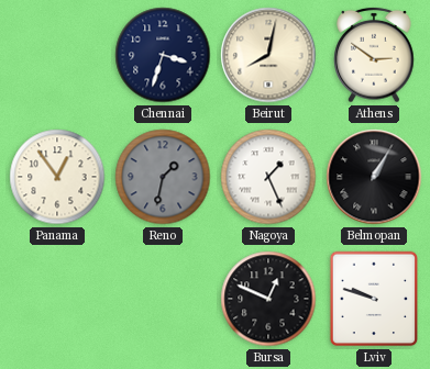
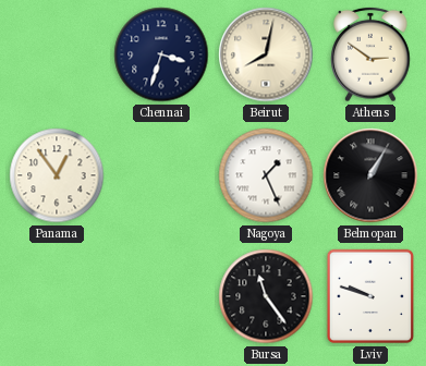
Reno: 1:32 -> none (163, 177)
Bursa: 12:49 -> 11:24 (266, 296)
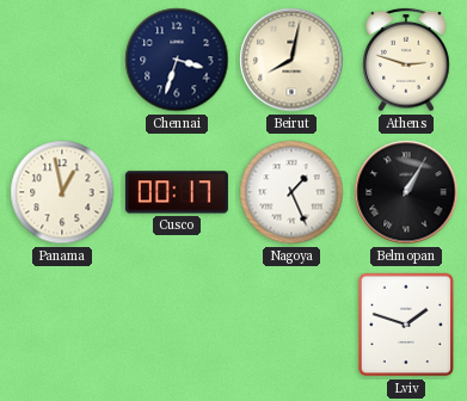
Athens: 2:51 -> 2:48 (406, 60)
Panama: 12:54 -> 12:58 (62, 192)
Cusco: none -> 00:17 (177, 192)
Bursa: 11:24 -> none (266, 296)
Lviv: 9:48 -> 1:48 (406, 325)
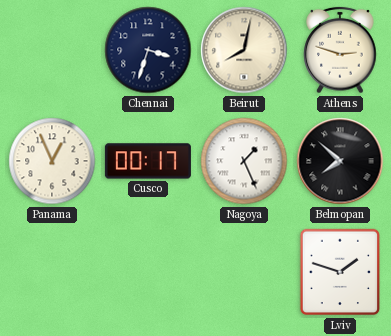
Panama: 12:58 -> 12:56 (52, 161)
Belmopan: 1:05 -> 7:52 (340, 161)
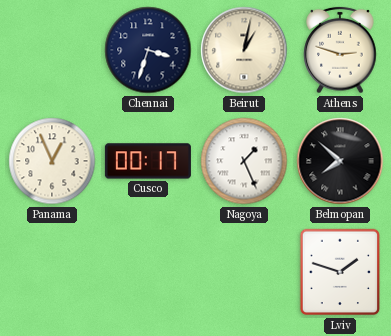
Beirut: 8:02 -> 1:02 (244, 50)
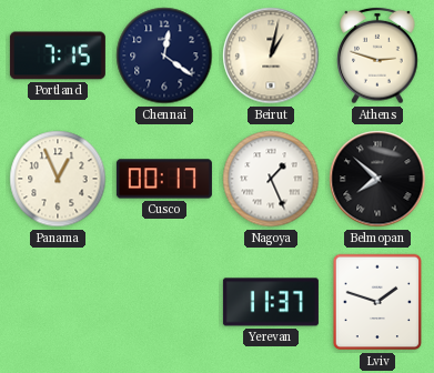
Portland: none -> 7:15 (58, 56)
Chennai: 3:33 -> 12:21 (164, 56)
Yerevan: none -> 11:37 (271, 302)
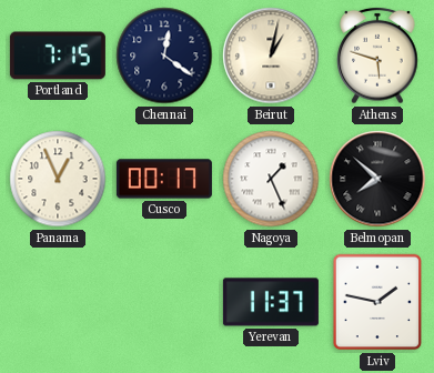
Athens: 2:48 -> 5:48 (377, 56)
Lviv: 1:48 -> 1:47 (377, 302)
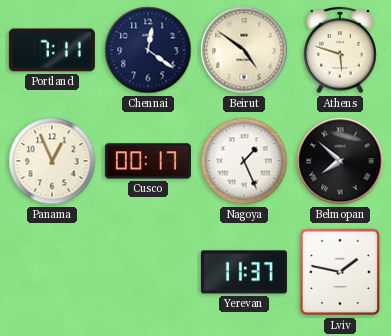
Portland: 7:15 -> 7:11 (52, 50)
Beirut: 1:02 -> 4:51 (244, 50)
